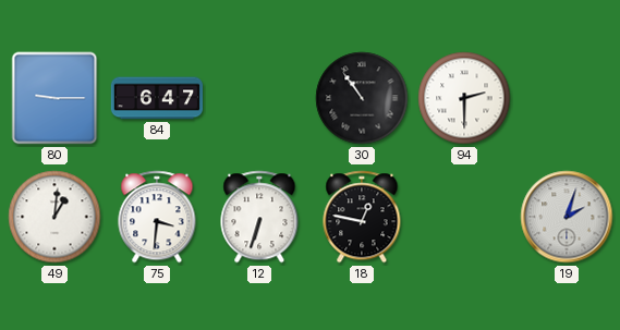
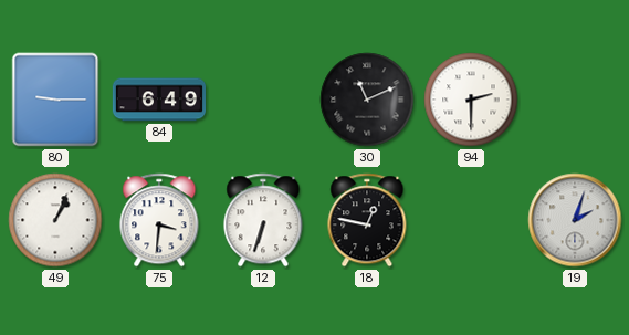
84: 6:47 -> 6:49 (159, 100)
30: 10:54 -> 11:11 (367, 100)
49: 1:01 -> 1:04 (55, 220)
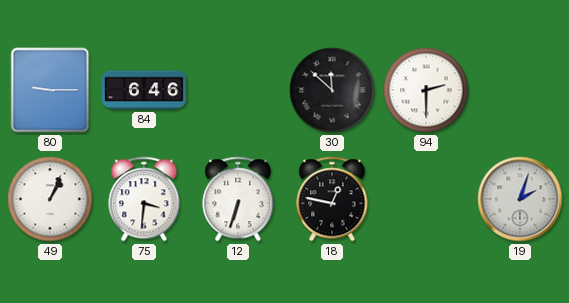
84: 6:49 -> 6:46 (144, 90)
30: 11:11 -> 11:52 (332, 90)
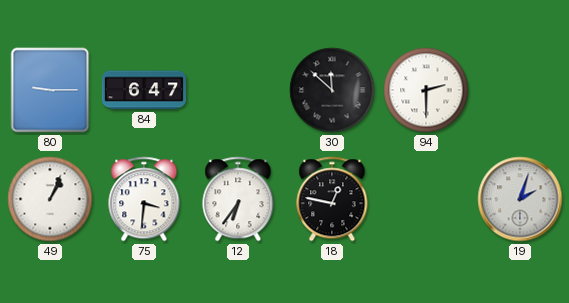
84: 6:46 -> 6:47 (144, 90)
12: 6:33 -> 6:36 (238, 199)
